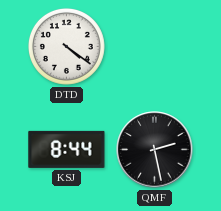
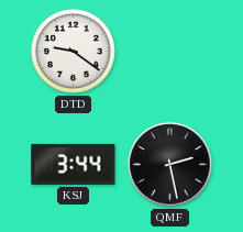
DTD: 4:21 -> 9:21 (73, 51)
KSJ: 8:44 -> 3:44 (74, 164)
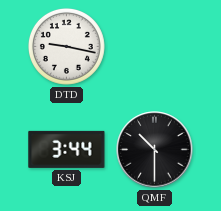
DTD: 9:21 -> 9:17 (66, 46)
QMF: 2:28 -> 10:30 (155, 150)
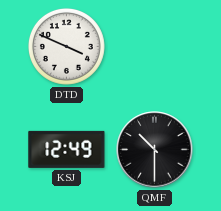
DTD: 9:17 -> 3:49 (66, 46)
KSJ: 3:44 -> 12:49 (67, 149)
